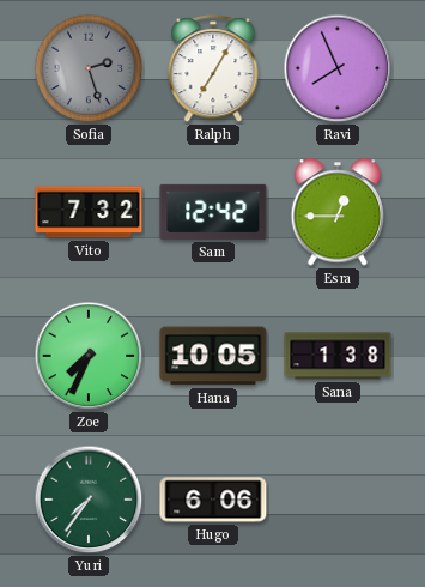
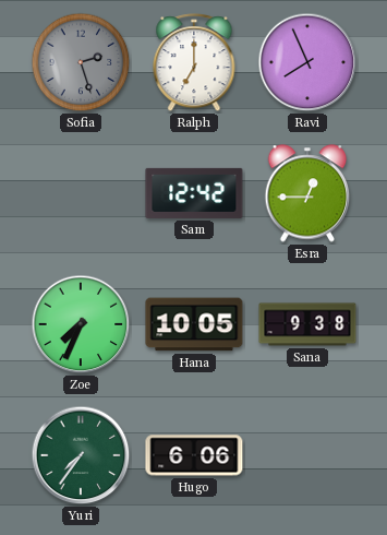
Ralph: 7:05 -> 7:00 (194, 63)
Vito: 7:32 -> none (89, 212)
Sana: 1:38 -> 9:38 (307, 324)
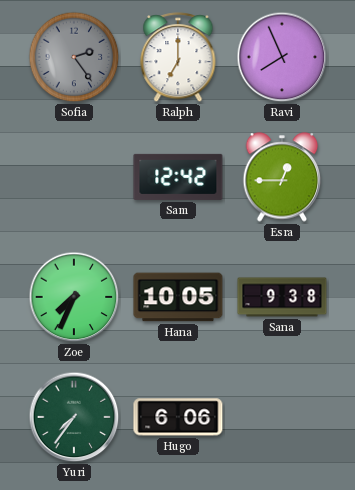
Sofia: 2:27 -> 2:24 (74, 57)
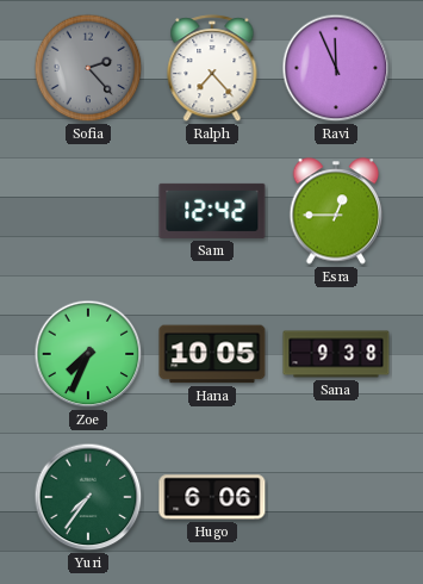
Sofia: 2:24 -> 2:23 (88, 68)
Ralph: 7:00 -> 7:23 (212, 69)
Ravi: 7:56 -> 11:56 (336, 68)
